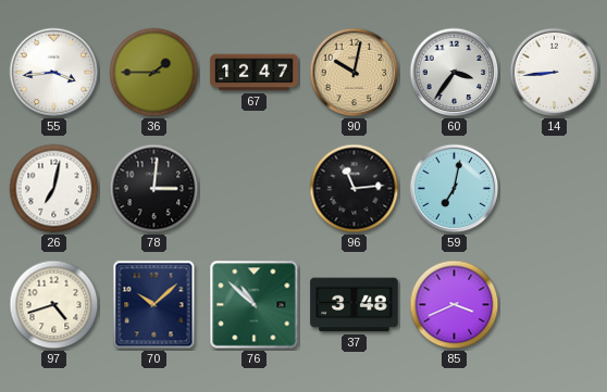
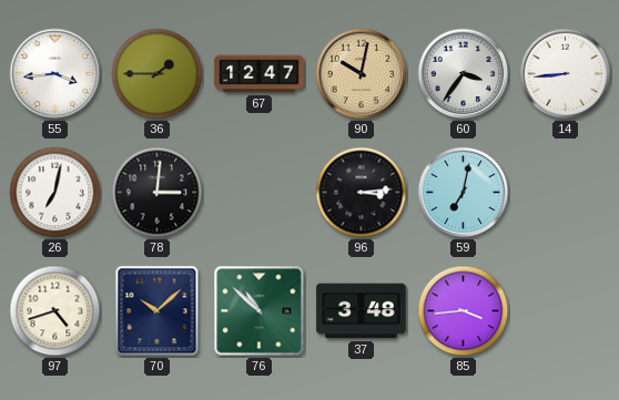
96: 11:14 -> 3:14 (362, 193)
85: 3:41 -> 3:44 (464, 311)
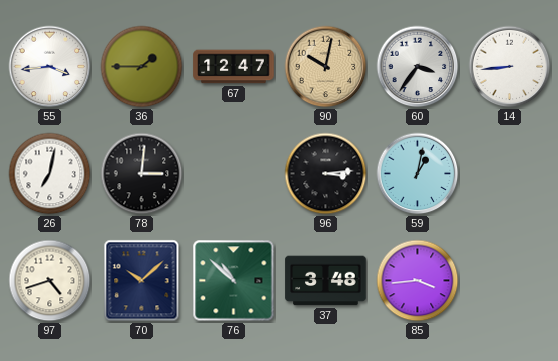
59: 7:02 -> 1:02 (418, 174)
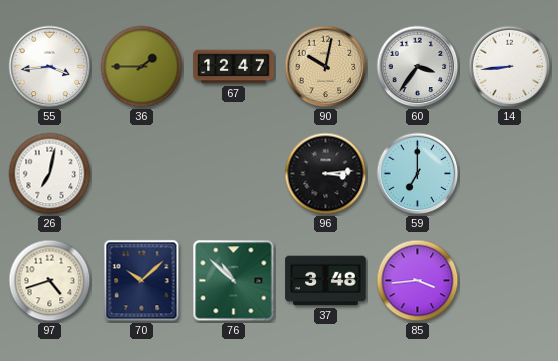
78: 3:01 -> none (142, 174)
59: 1:02 -> 7:00 (418, 174)
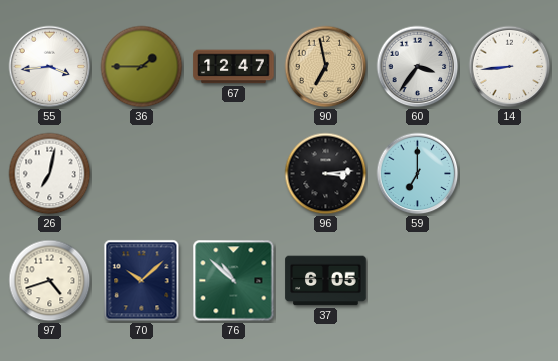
90: 10:02 -> 6:58 (326, 67)
37: 3:48 -> 6:05 (326, 281)
85: 3:44 -> none (418, 281)
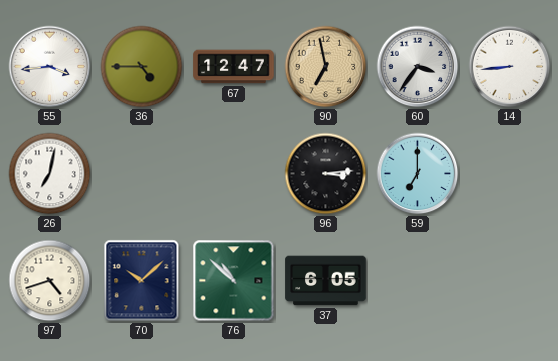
36: 1:45 -> 4:45 (142, 67)
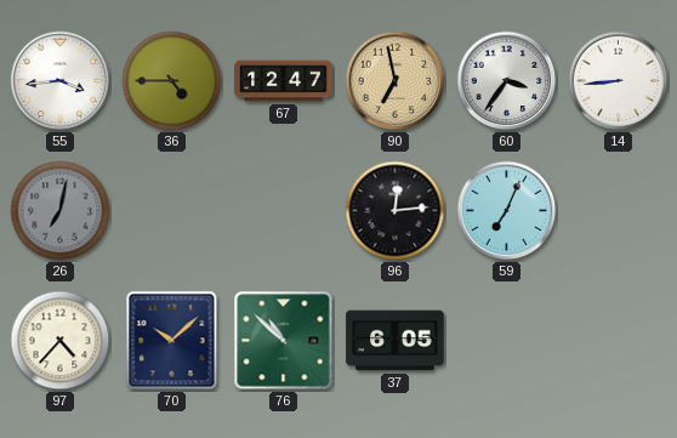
26 dial: white -> grey (61, 211)
96: 3:14 -> 12:14 (396, 211)
59: 7:00 -> 7:04 (507, 211)
97: 4:42 -> 4:37 (61, 341)
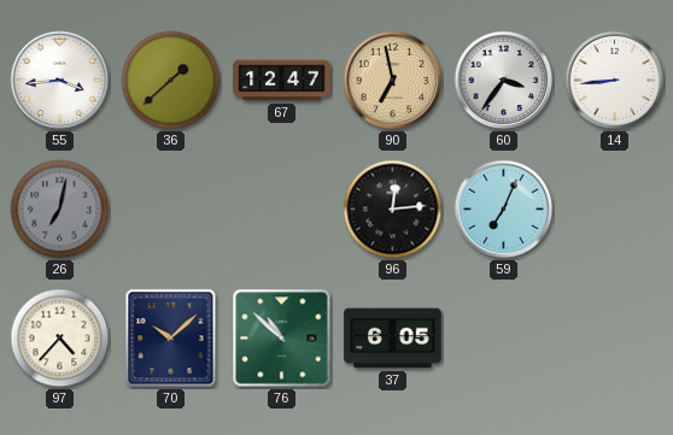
36: 4:45 -> 1:38 (171, 81)
